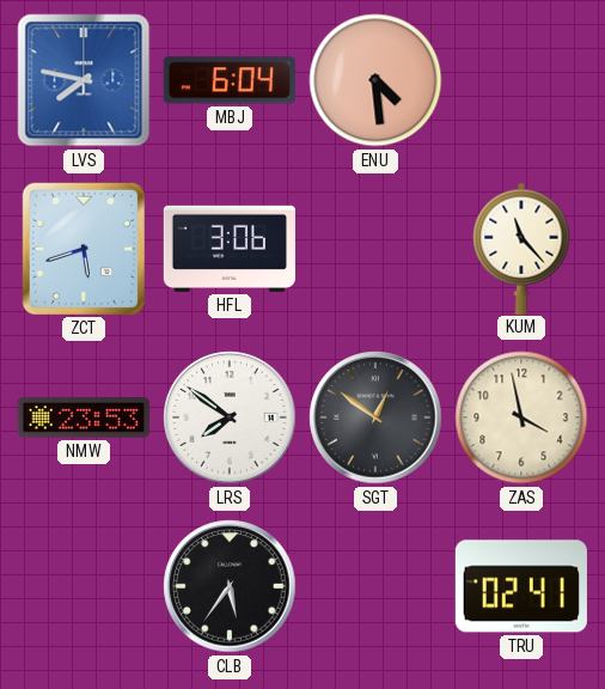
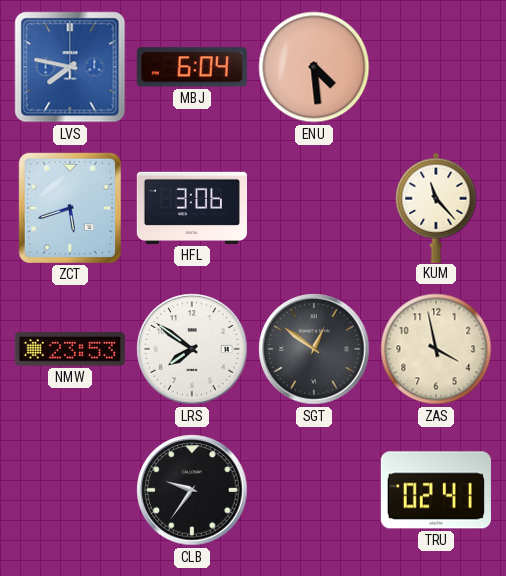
CLB: 5:36 -> 9:36 (192, 490)
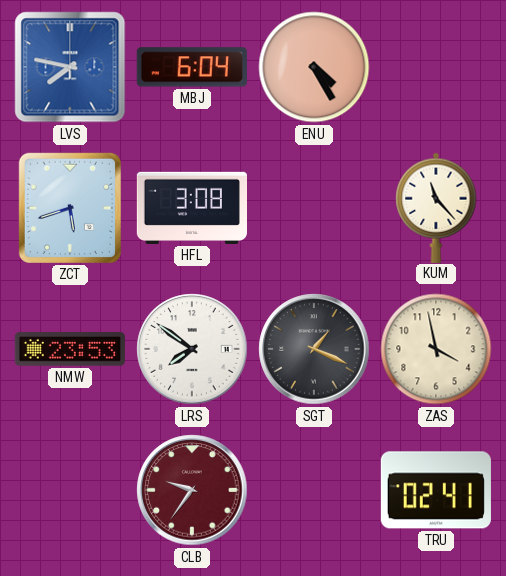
ENU: 4:29 -> 4:25 (314, 67)
HFL: 3:06 -> 3:08 (191, 208)
SGT: 12:51 -> 1:19 (314, 349)
CLB dial: black -> burgundy (192, 490)
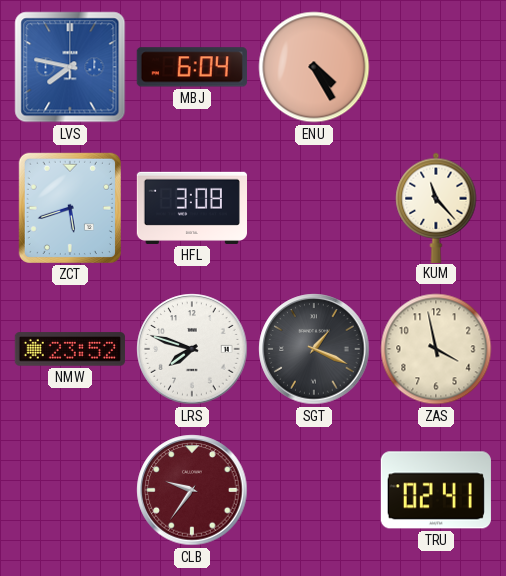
NMW: 23:53 -> 23:52 (70, 349)
LRS: 7:51 -> 7:48 (192, 349)
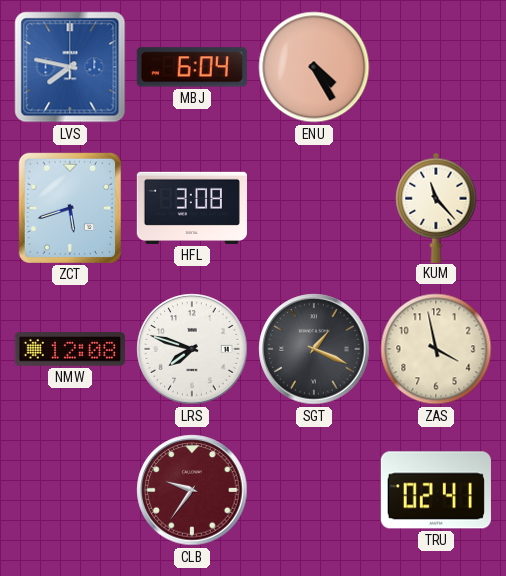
NMW: 23:52 -> 12:08 (70, 349)
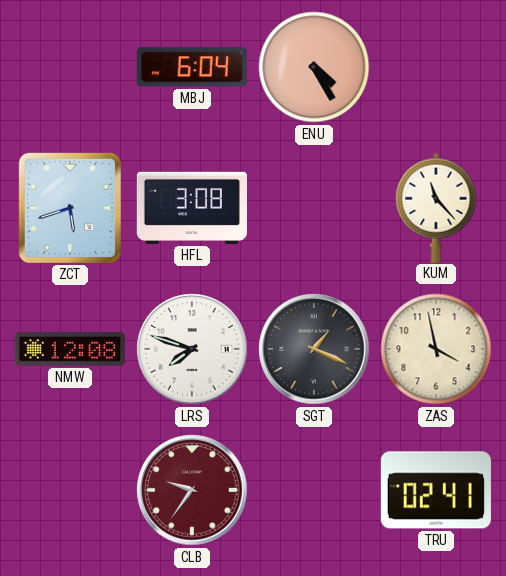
LVS: 7:47 -> none (70, 67)
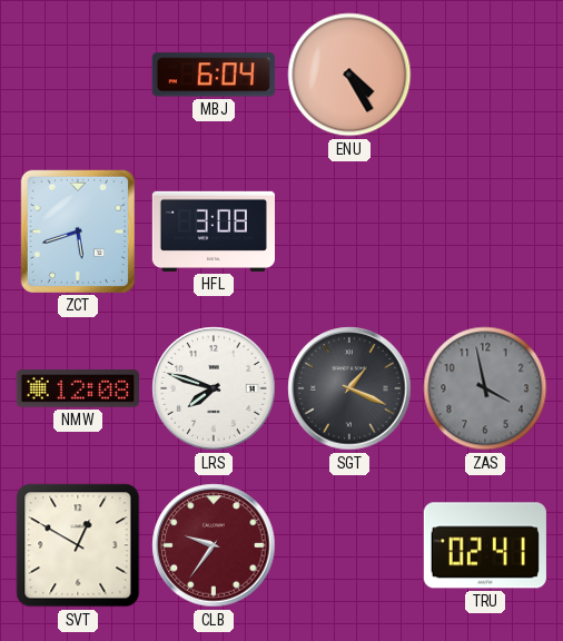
KUM: 11:23 -> none (436, 207)
ZAS dial: cream -> grey (485, 388)
SVT: none -> 12:50 (78, 545)
